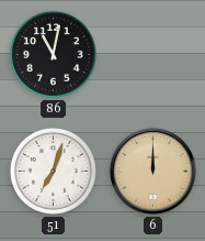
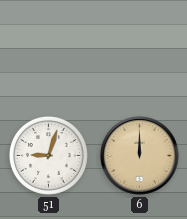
86: 11:02 -> none (53, 54)
51: 7:03 -> 9:03 (48, 155)
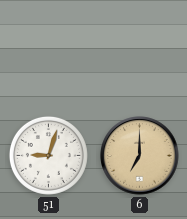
6: 12:00 -> 7:00 (140, 156)
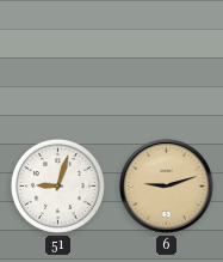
6: 7:00 -> 9:12 (167, 187)
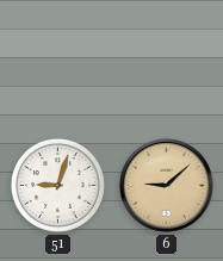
6: 9:12 -> 9:08 (167, 186)
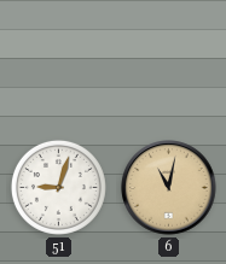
6: 9:08 -> 11:02 (169, 188)
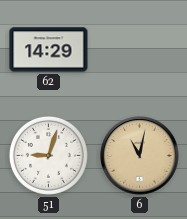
62: none -> 14:29 (49, 50)
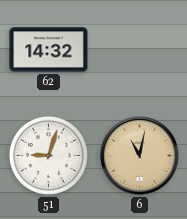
62: 14:29 -> 14:32 (49, 50)
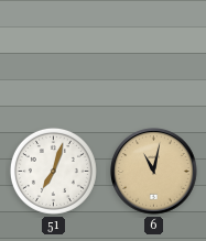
62: 14:32 -> none (49, 50)
51: 9:03 -> 7:03 (53, 171)
